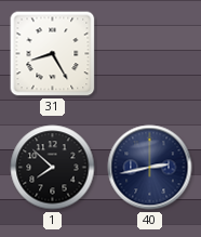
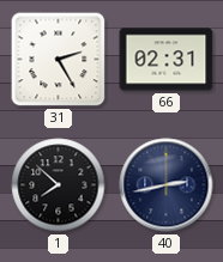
31: 8:25 -> 2:25 (59, 60)
66: none -> 02:31 (167, 60)
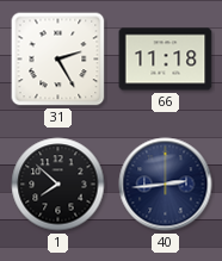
66: 02:31 -> 11:18 (166, 60)
40: 2:43 -> 2:44 (166, 185)
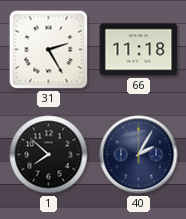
40: 2:44 -> 2:05 (139, 155)
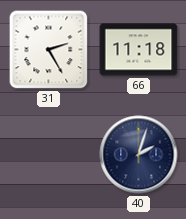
1: 7:52 -> none (49, 155)
40: 2:05 -> 2:03 (139, 155)
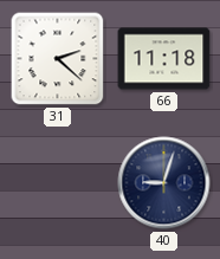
31: 2:25 -> 2:22 (58, 59)
40: 2:03 -> 9:03 (164, 183)
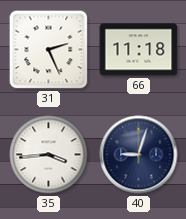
31: 2:22 -> 2:26 (49, 50)
35: none -> 3:44 (49, 155)
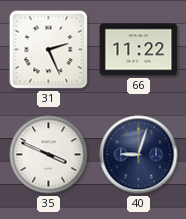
66: 11:18 -> 11:22 (139, 50)
35: 3:44 -> 3:49 (49, 155)
